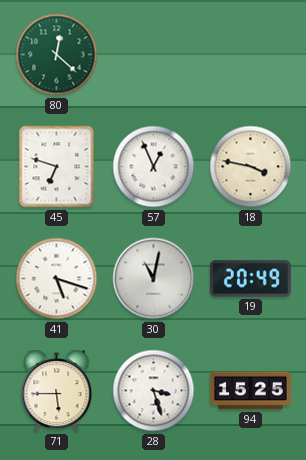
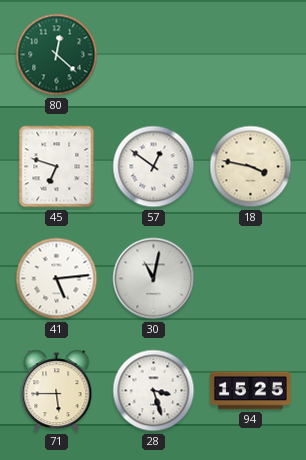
57: 12:56 -> 12:51 (154, 167)
41: 5:18 -> 5:14 (57, 279)
19: 20:49 -> none (250, 279)
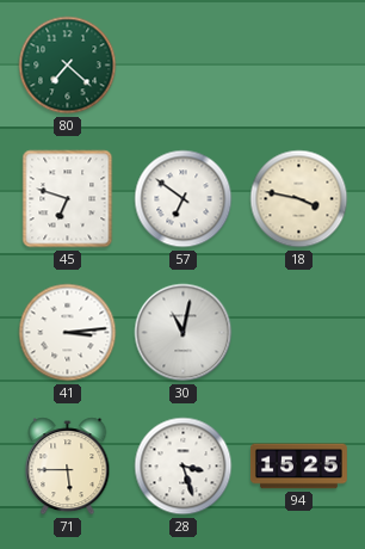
80: 12:22 -> 7:22 (68, 66)
57: 12:51 -> 6:51 (184, 199)
41: 5:14 -> 3:14 (68, 333)
